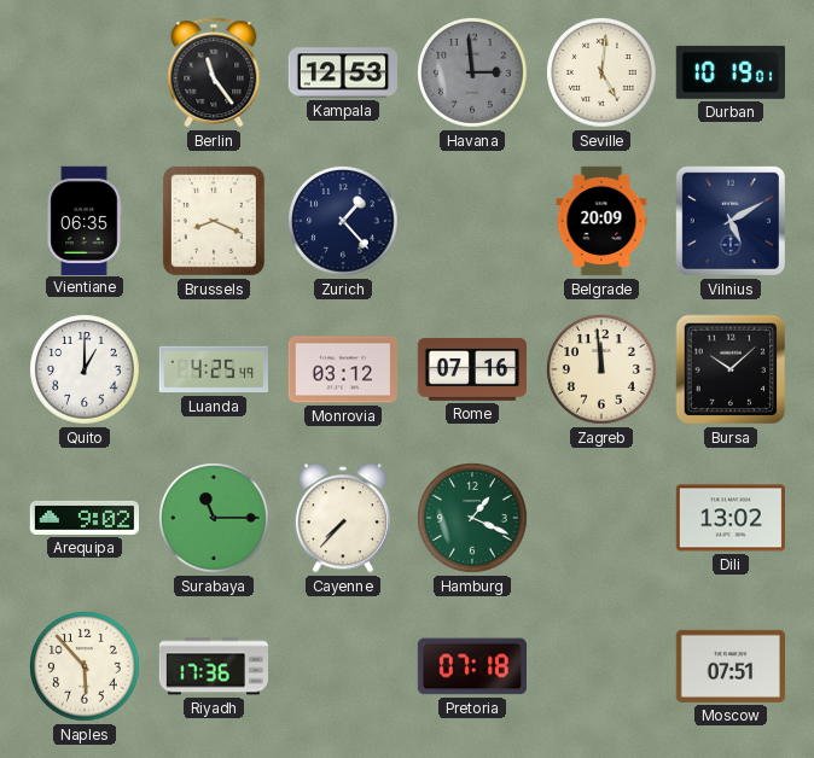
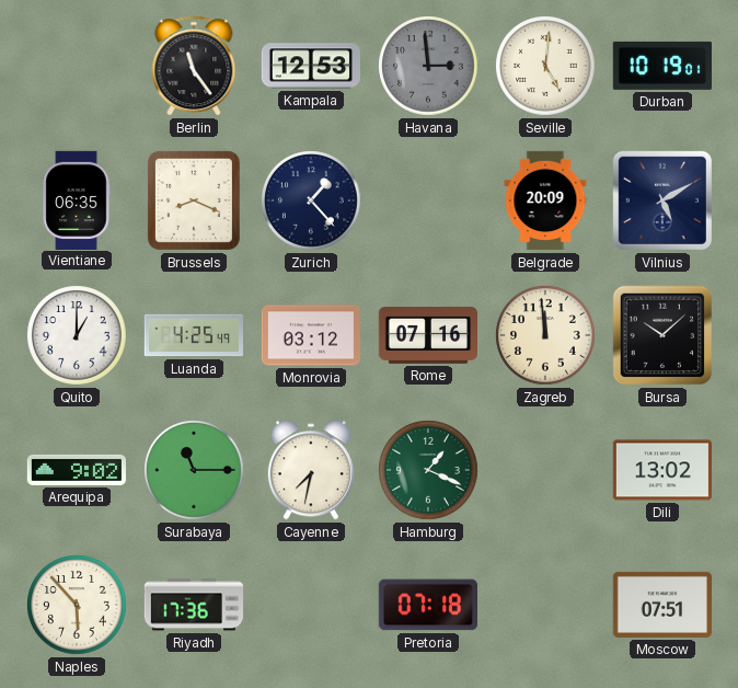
Cayenne: 7:37 -> 7:32 (311, 470)
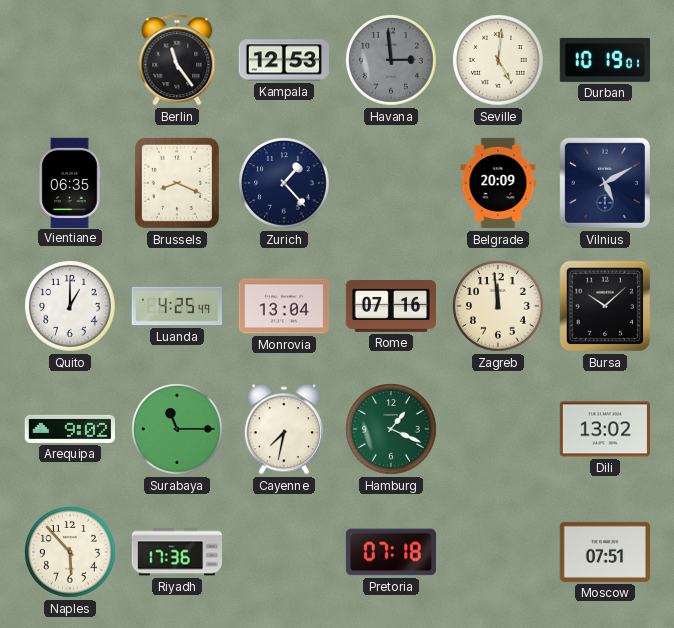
Monrovia: 03:12 -> 13:04 (283, 306)
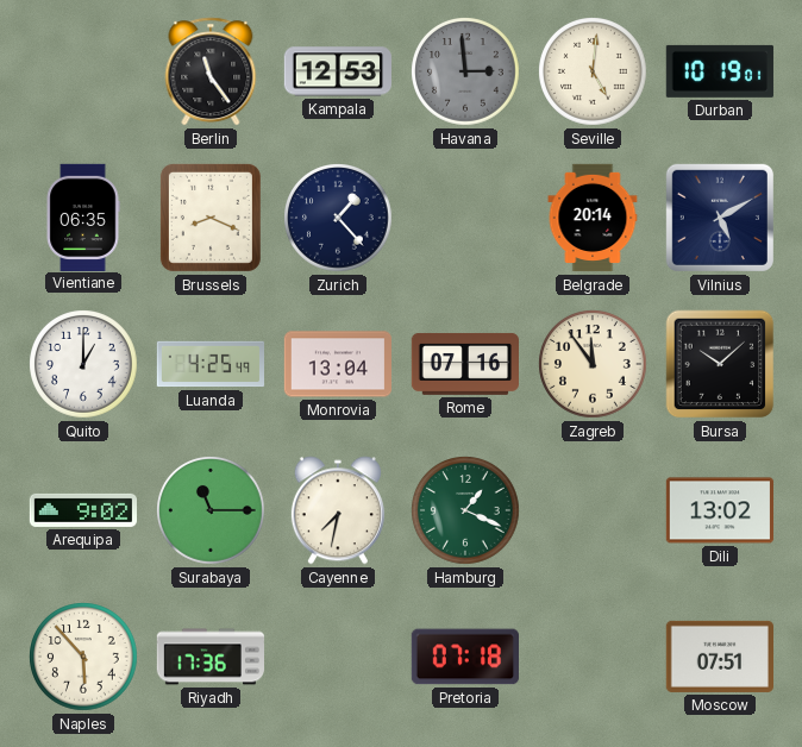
Belgrade: 20:09 -> 20:14 (593, 218)
Zagreb: 11:59 -> 11:54 (594, 365)
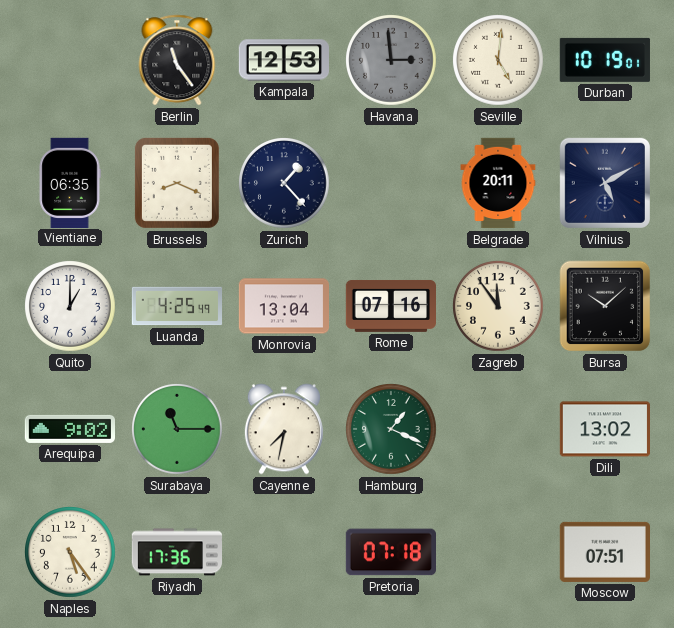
Belgrade: 20:14 -> 20:11 (498, 183)
Naples: 5:53 -> 5:24 (71, 553)
